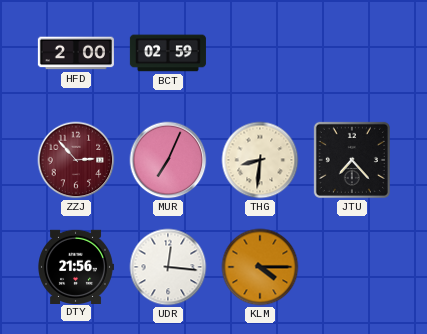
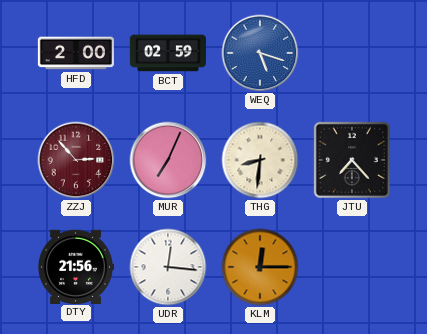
WEQ: none -> 5:18 (260, 53)
KLM: 4:15 -> 12:15 (260, 267)
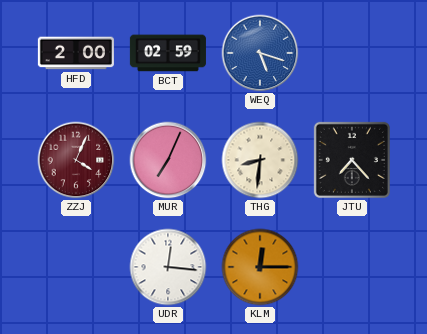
ZZJ: 2:53 -> 4:04 (76, 160)
DTY: 21:56 -> none (76, 266)
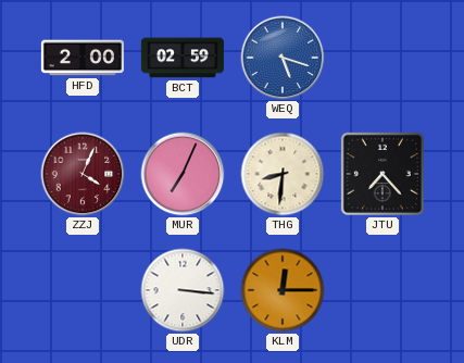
UDR: 12:16 -> 3:16 (183, 290)
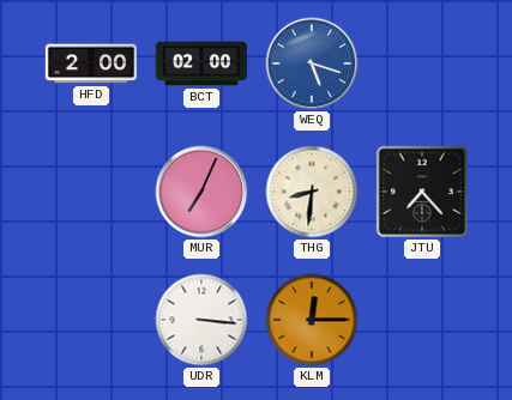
BCT: 02:59 -> 02:00 (201, 63)
ZZJ: 4:04 -> none (83, 174)
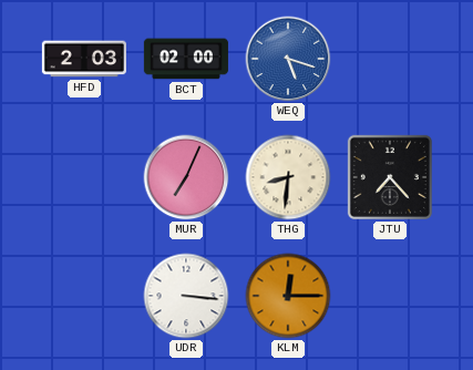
HFD: 2:00 -> 2:03 (84, 59)
